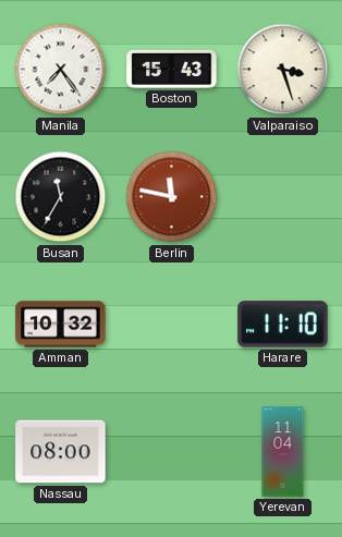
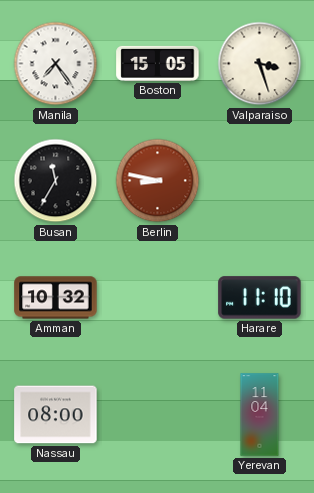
Boston: 15:43 -> 15:05 (158, 63)
Berlin: 11:47 -> 8:47 (158, 181)
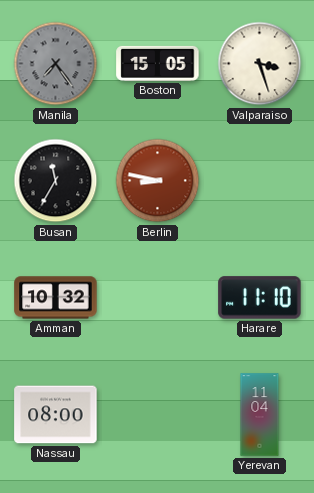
Manila dial: white -> grey (56, 64)
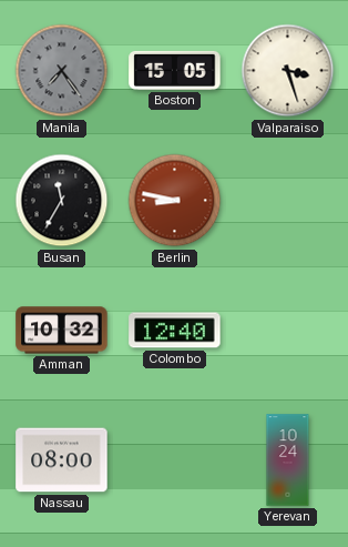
Colombo: none -> 12:40 (175, 331)
Harare: 11:10 -> none (260, 298)
Yerevan: 11:04 -> 10:24 (288, 460)
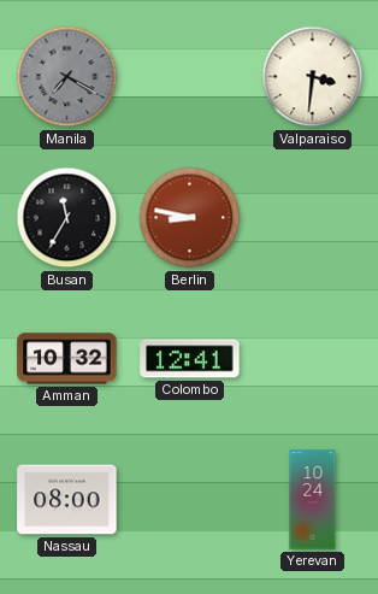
Manila: 7:24 -> 7:20 (67, 77)
Boston: 15:05 -> none (175, 70)
Valparaiso: 3:27 -> 3:31 (313, 77)
Colombo: 12:40 -> 12:41 (190, 359)
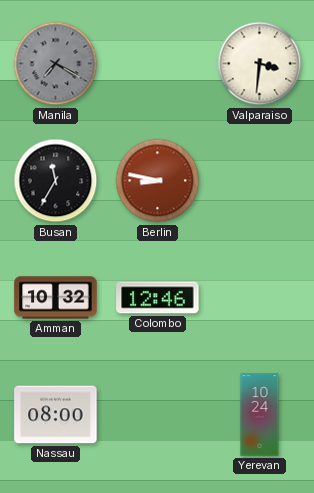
Colombo: 12:41 -> 12:46 (158, 298)
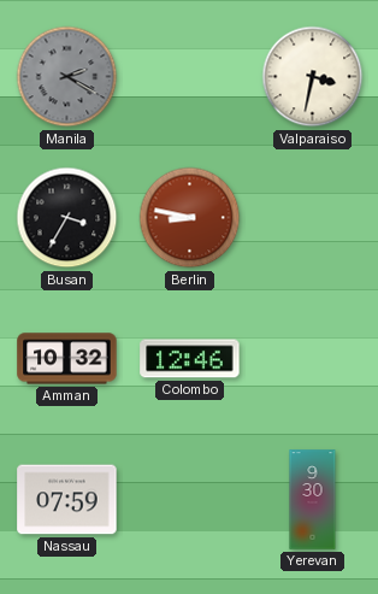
Manila: 7:20 -> 2:20 (67, 77)
Valparaiso: 3:31 -> 3:32 (313, 77)
Busan: 11:35 -> 3:35 (67, 218)
Nassau: 08:00 -> 07:59 (67, 500)
Yerevan: 10:24 -> 9:30 (313, 500)
